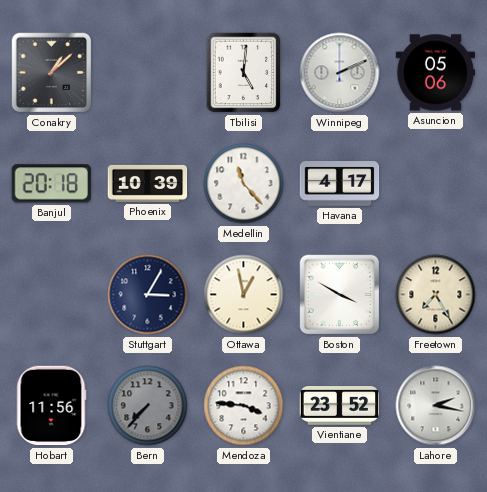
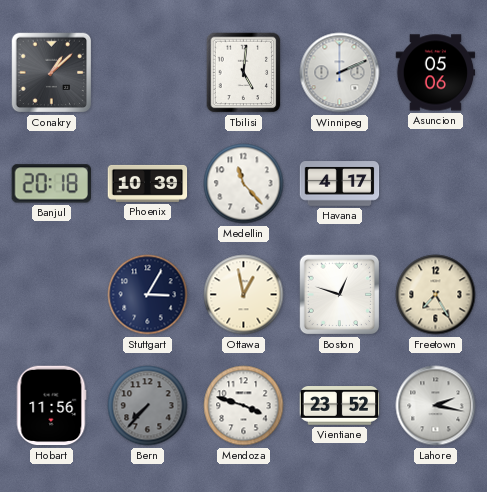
Boston: 3:50 -> 12:48 (340, 295)
Mendoza: 3:46 -> 3:48 (244, 406)
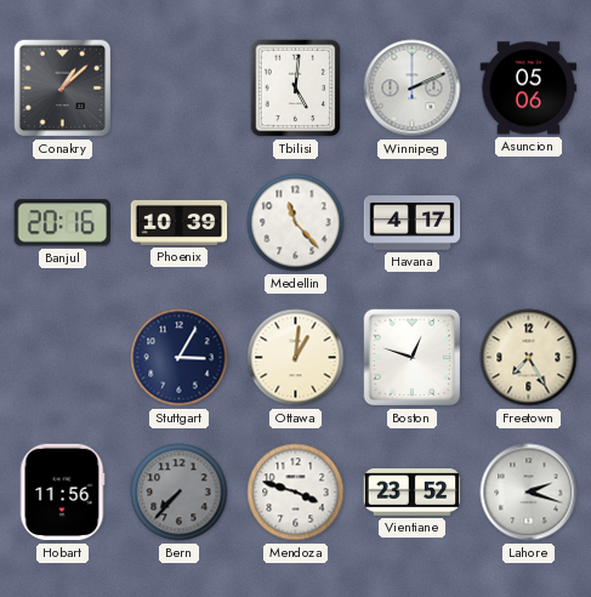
Banjul: 20:18 -> 20:16 (62, 223)
Ottawa: 12:58 -> 1:01 (296, 358)
Lahore: 2:17 -> 2:18 (529, 493)
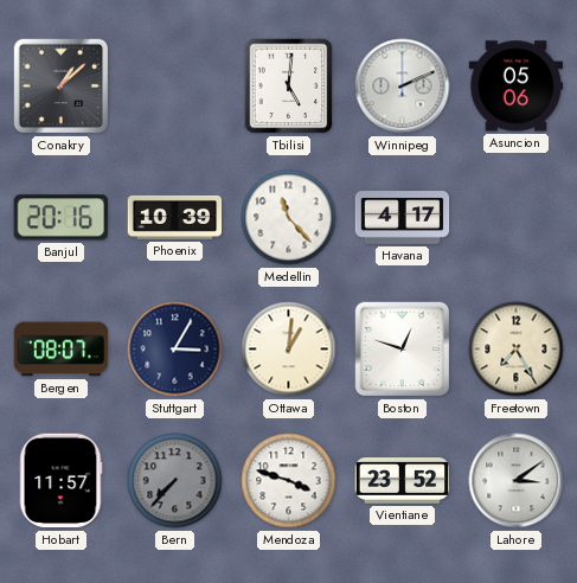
Bergen: none -> 08:07 (62, 350)
Hobart: 11:56 -> 11:57 (60, 481)
Lahore: 2:18 -> 3:09 (517, 481)
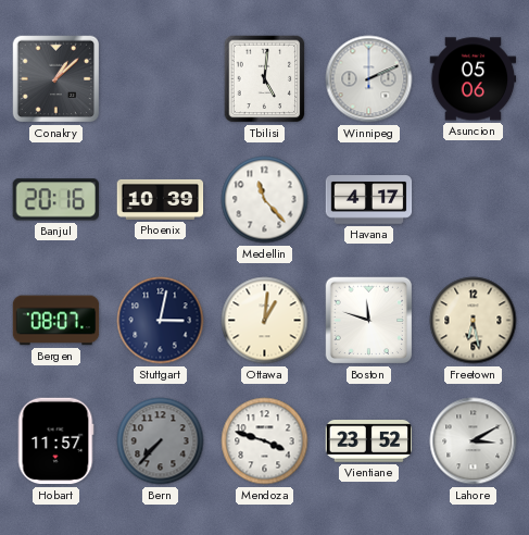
Stuttgart: 3:05 -> 3:02 (161, 321)
Boston: 12:48 -> 11:48 (369, 321)
Freetown: 7:25 -> 6:28 (474, 321)
Lahore: 3:09 -> 3:10 (474, 441)
